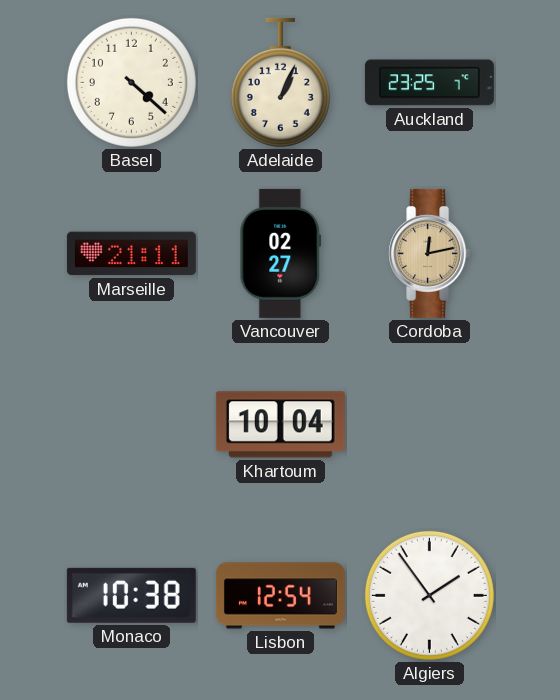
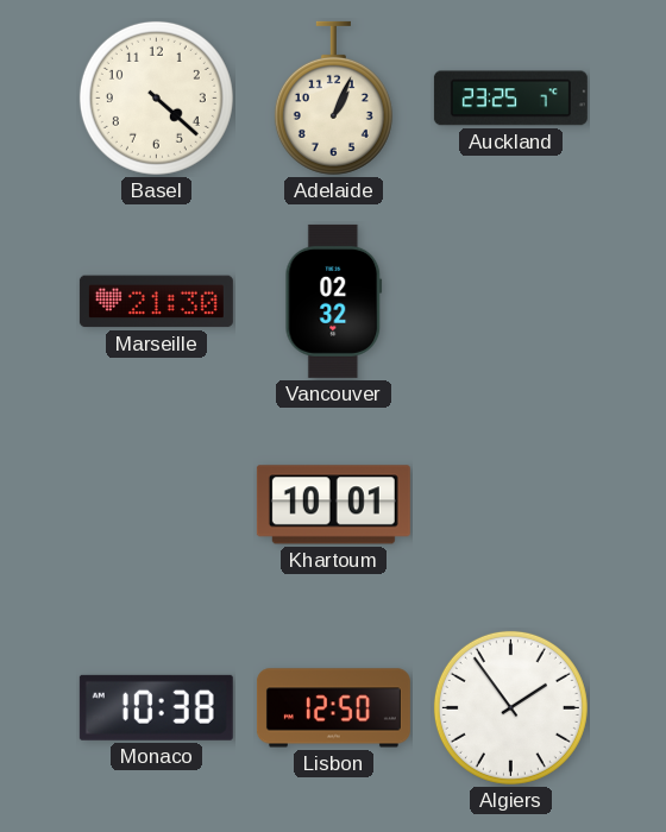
Marseille: 21:11 -> 21:30 (156, 302)
Vancouver: 02:27 -> 02:32 (334, 301)
Cordoba: 12:13 -> none (430, 253)
Khartoum: 10:04 -> 10:01 (333, 505)
Lisbon: 12:54 -> 12:50 (333, 708)
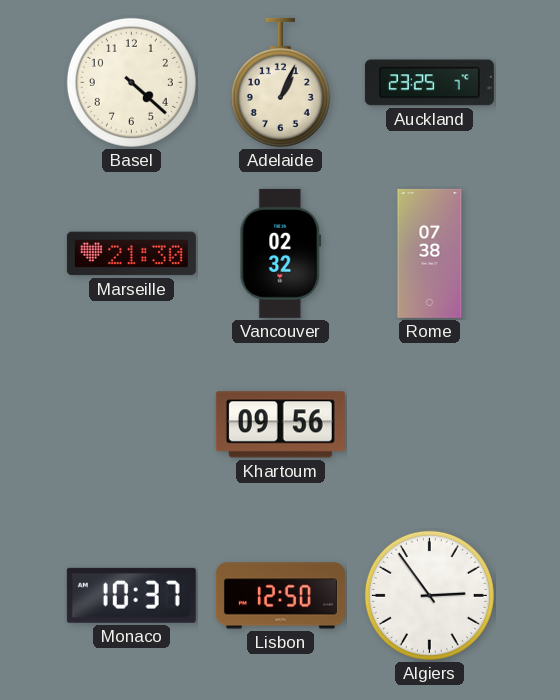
Rome: none -> 07:38 (430, 253)
Khartoum: 10:01 -> 09:56 (280, 425)
Monaco: 10:38 -> 10:37 (131, 595)
Algiers: 1:54 -> 2:54 (429, 595)
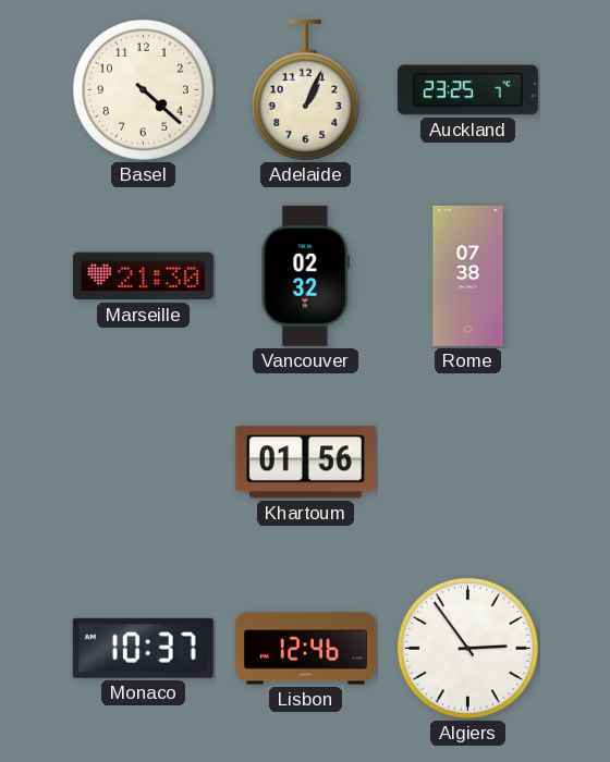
Khartoum: 09:56 -> 01:56 (305, 463)
Lisbon: 12:50 -> 12:46 (305, 649)
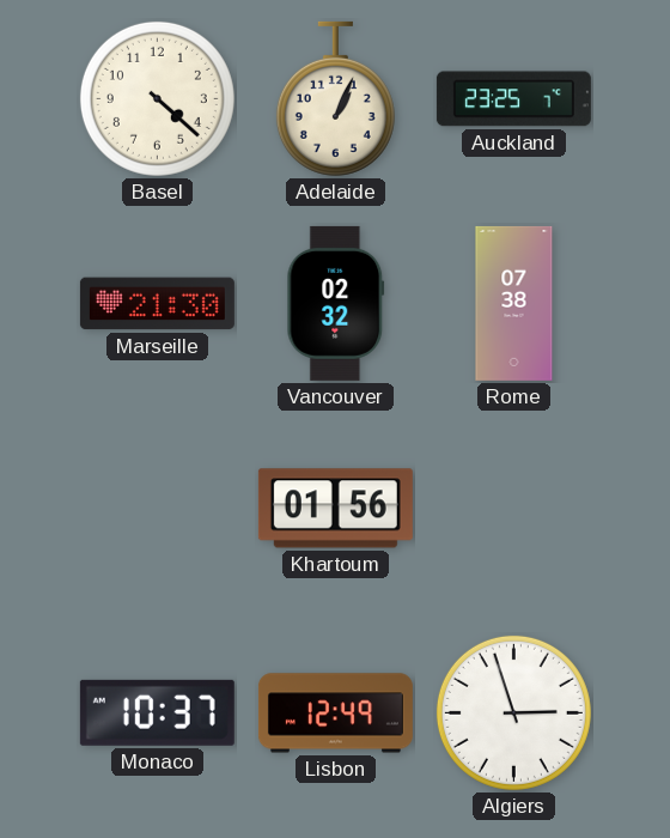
Lisbon: 12:46 -> 12:49 (335, 713)
Algiers: 2:54 -> 2:57 (513, 712)
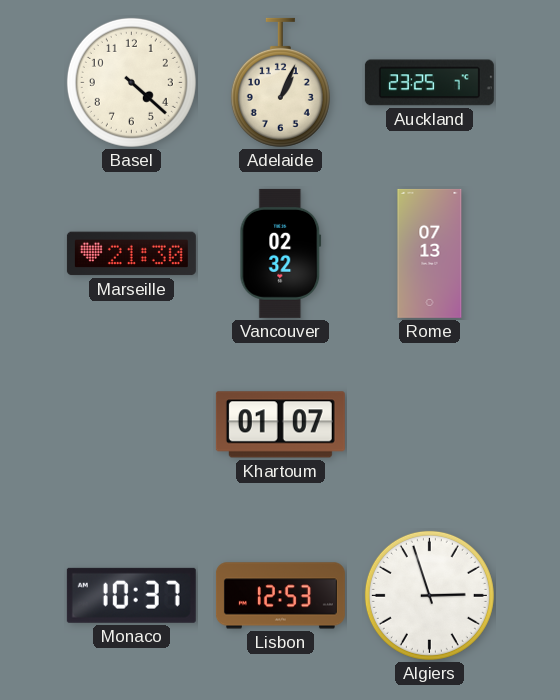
Rome: 07:38 -> 07:13 (430, 253)
Khartoum: 01:56 -> 01:07 (280, 425)
Lisbon: 12:49 -> 12:53 (280, 596)
